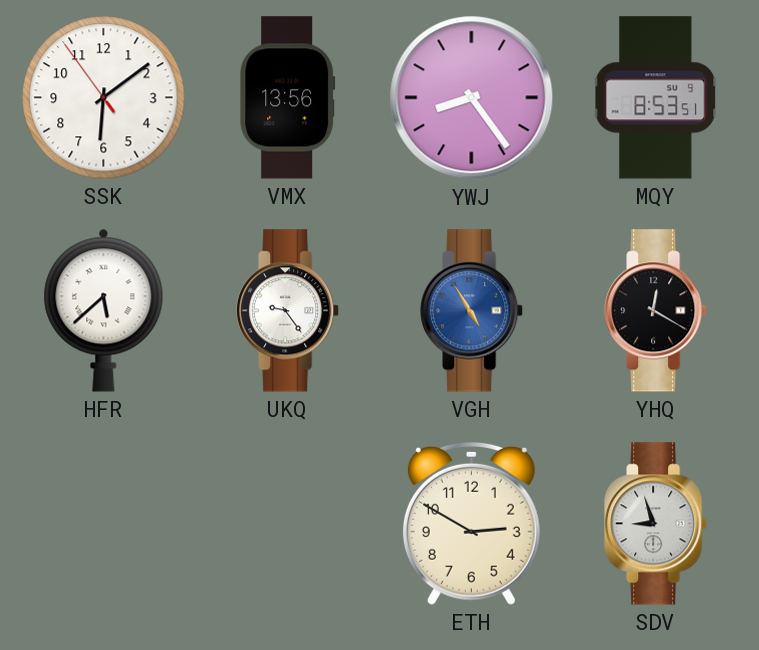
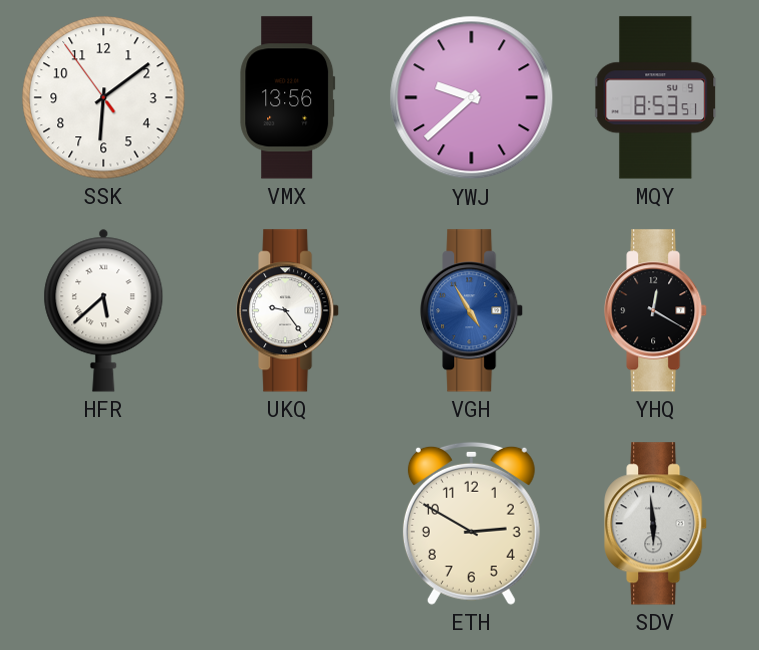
YWJ: 8:24 -> 9:38 (472, 98)
SDV: 8:57 -> 5:59 (656, 524)
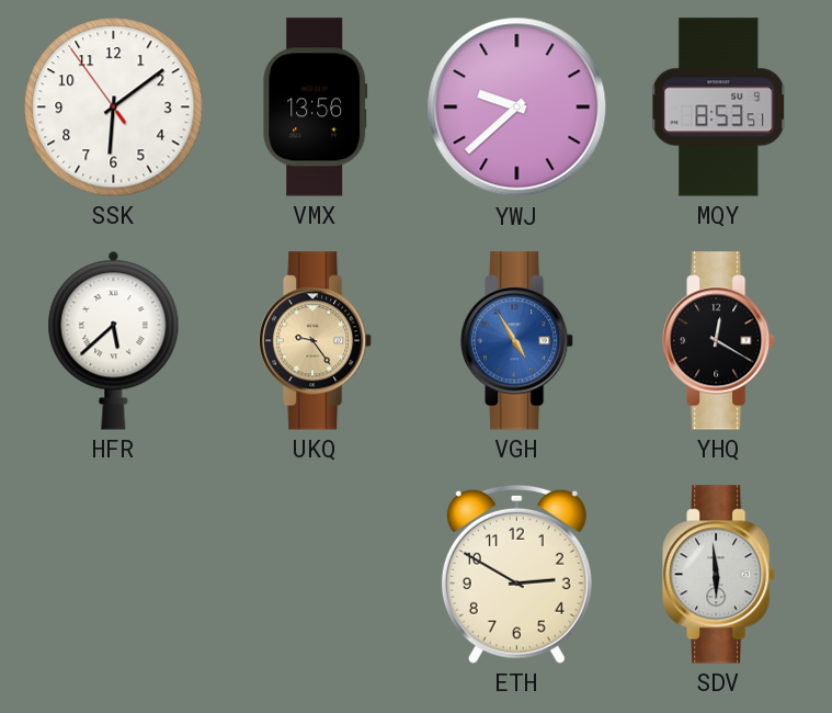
UKQ dial: white -> champagne (316, 341)
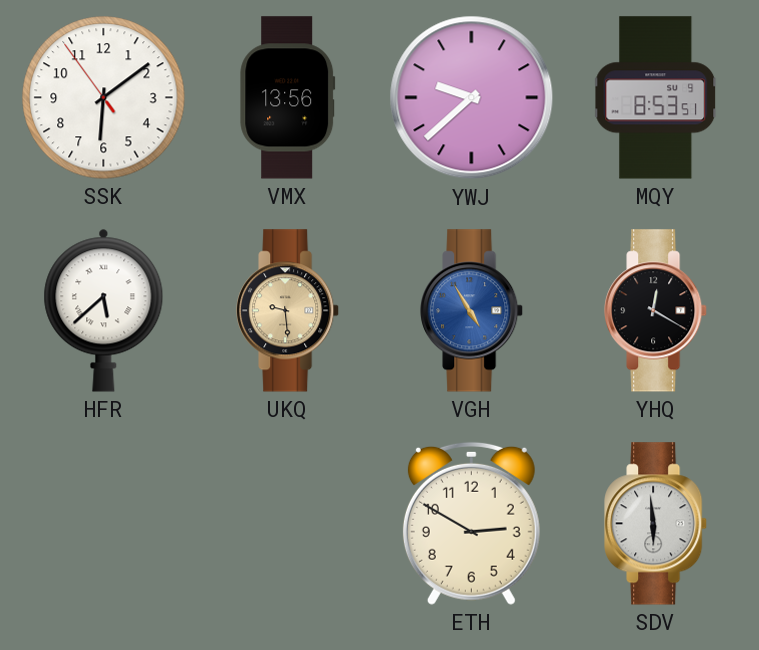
UKQ: 9:24 -> 9:29 (288, 311)
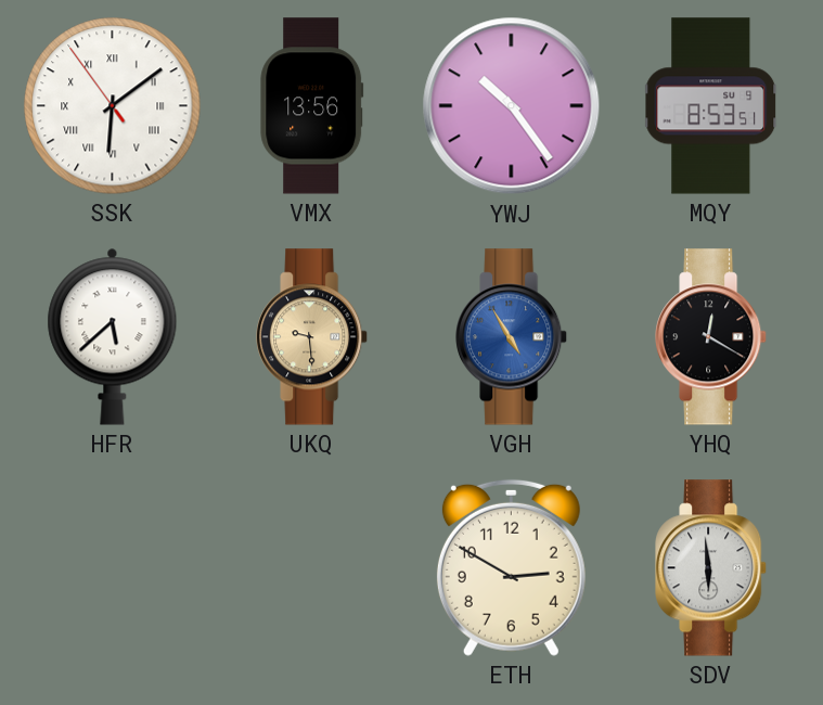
SSK numerals: Arabic -> Roman (113, 106)
YWJ: 9:38 -> 10:24 (512, 106)
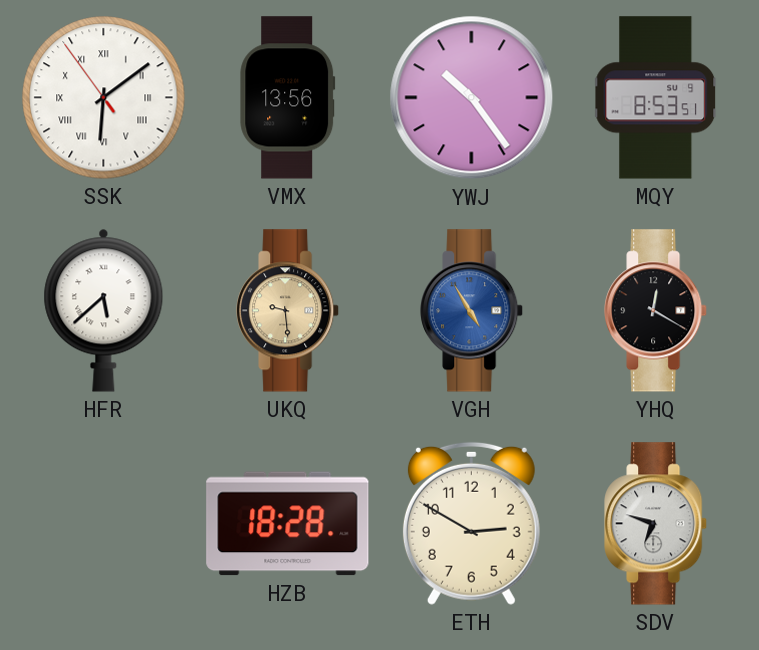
HZB: none -> 18:28 (288, 524)
SDV: 5:59 -> 6:48 (656, 524)
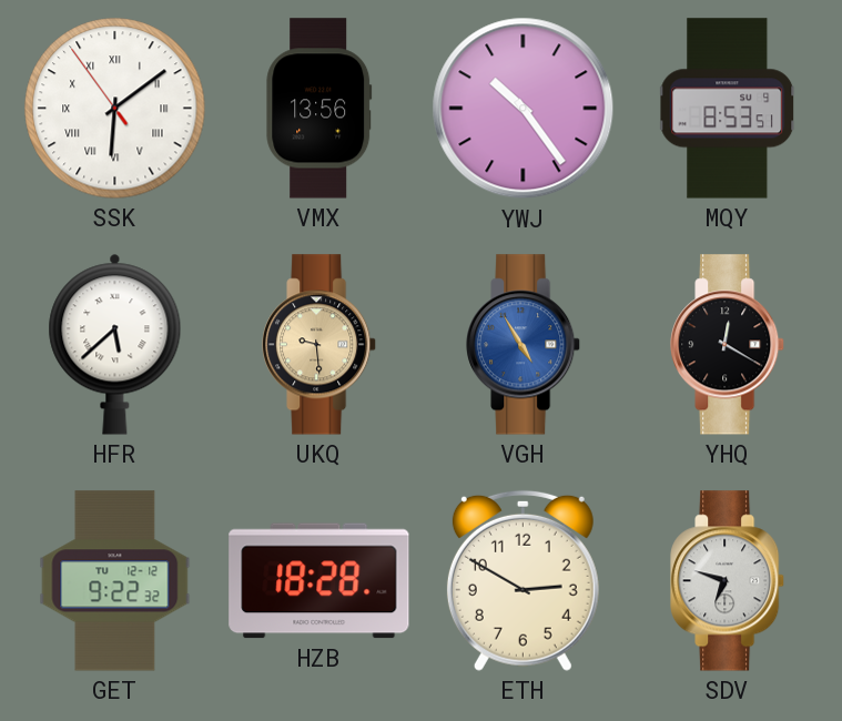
GET: none -> 9:22 (115, 581)
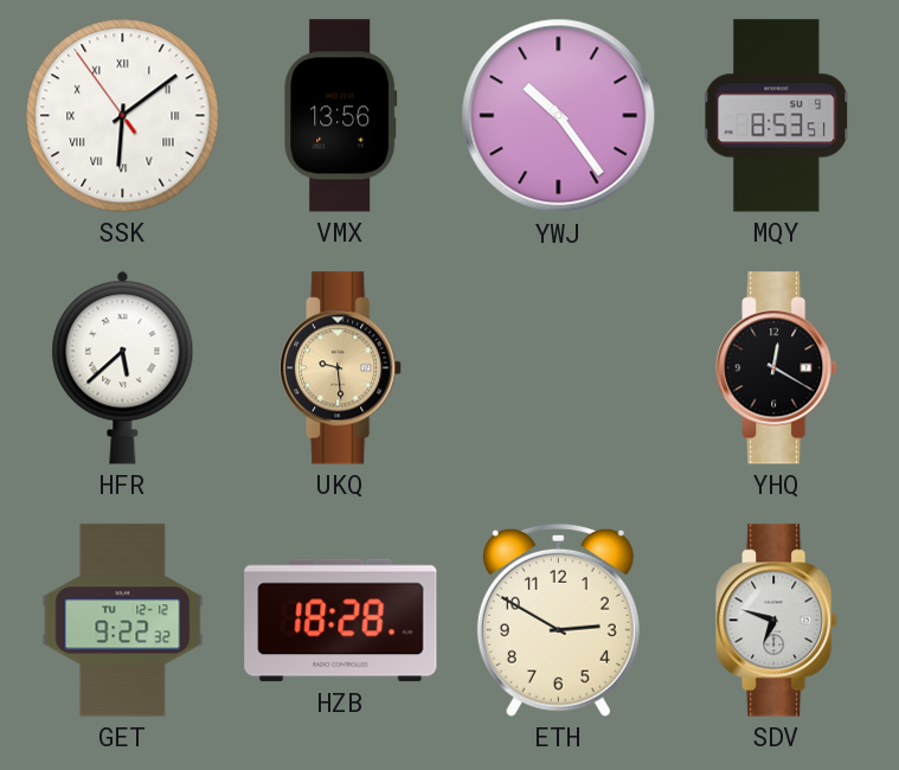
VGH: 4:55 -> none (524, 345)
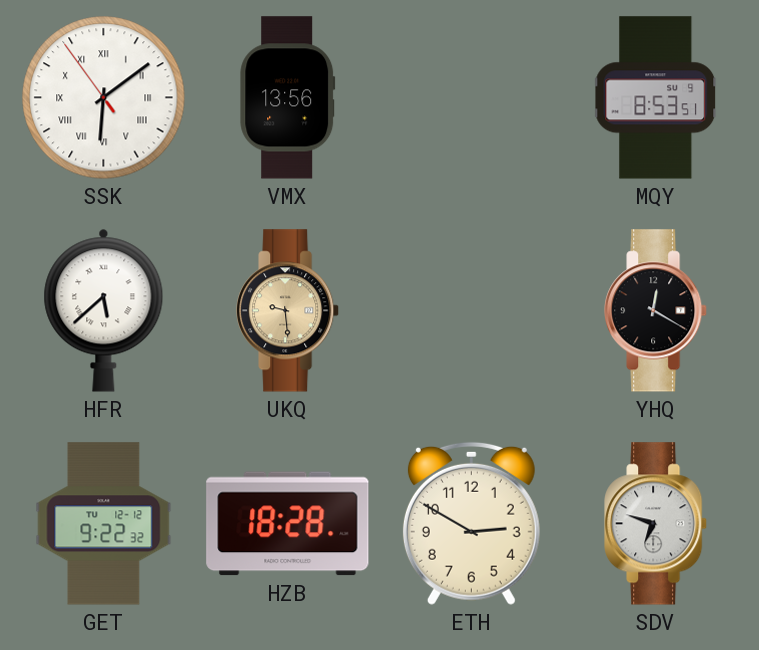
YWJ: 10:24 -> none (559, 116)
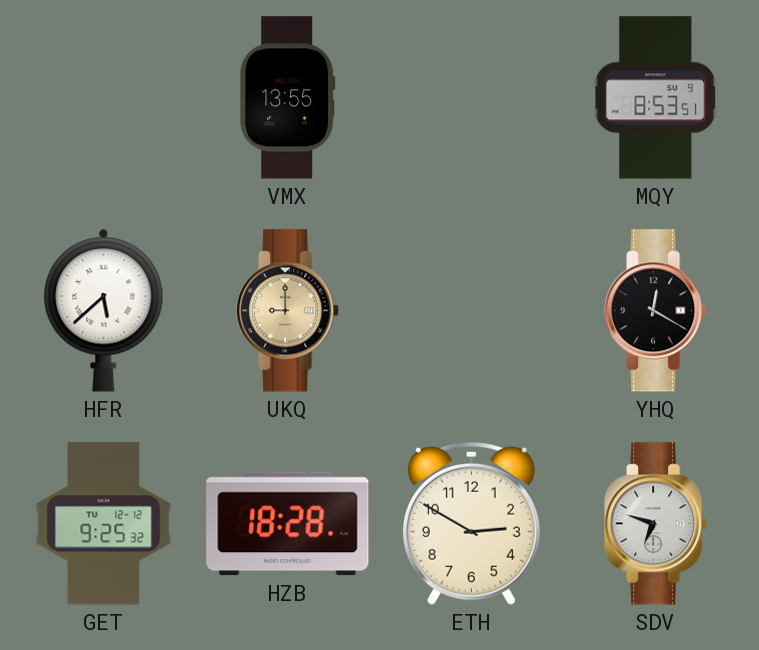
SSK: 6:08 -> none (104, 98)
VMX: 13:56 -> 13:55 (288, 98)
UKQ: 9:29 -> 9:00 (288, 311)
GET: 9:22 -> 9:25 (104, 524)
